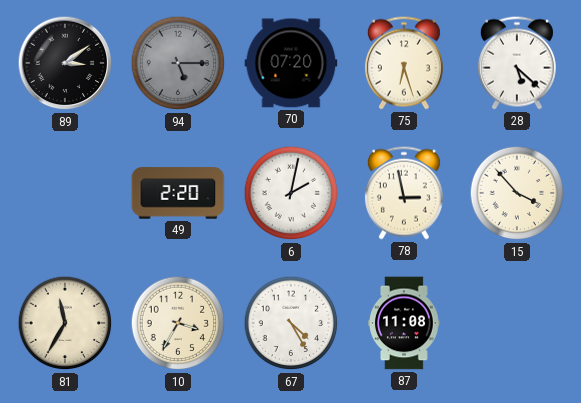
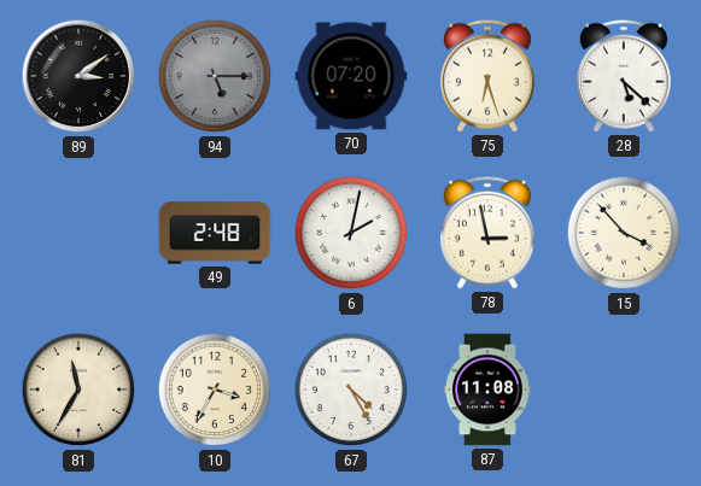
49: 2:20 -> 2:48 (215, 233)
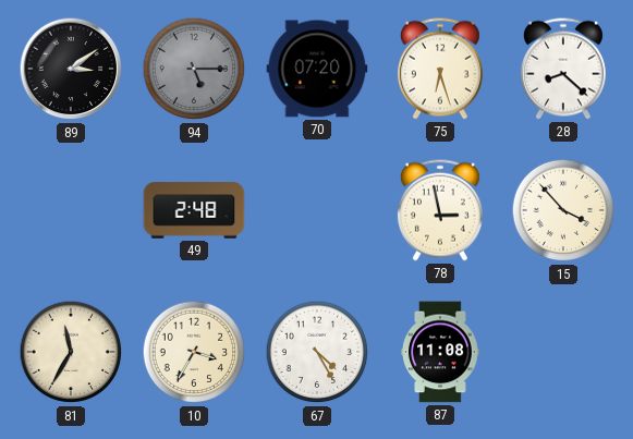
28: 5:22 -> 8:22 (563, 69)
6: 2:02 -> none (351, 233)
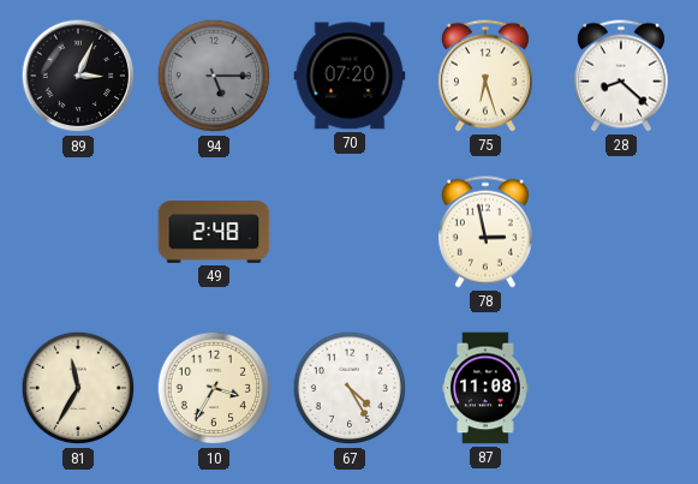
89: 3:09 -> 3:04 (78, 76)
15: 3:53 -> none (563, 210)
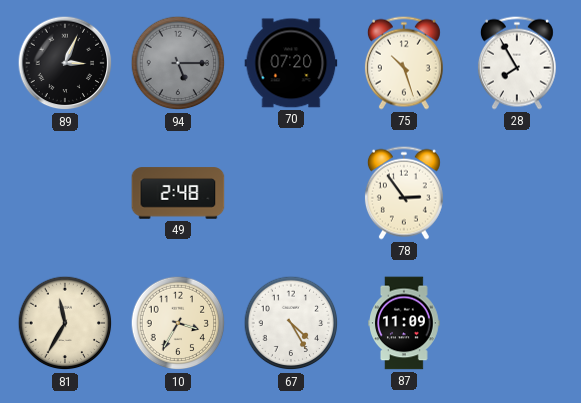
75: 6:27 -> 10:27 (404, 63)
28: 8:22 -> 7:55 (517, 63)
78: 2:58 -> 2:54 (404, 193)
87: 11:08 -> 11:09 (404, 323)
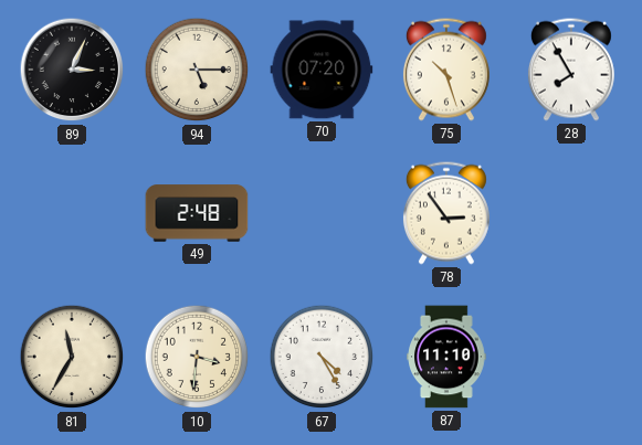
94 dial: grey -> cream (197, 70)
10: 3:35 -> 3:31 (197, 357)
87: 11:09 -> 11:10 (446, 357)
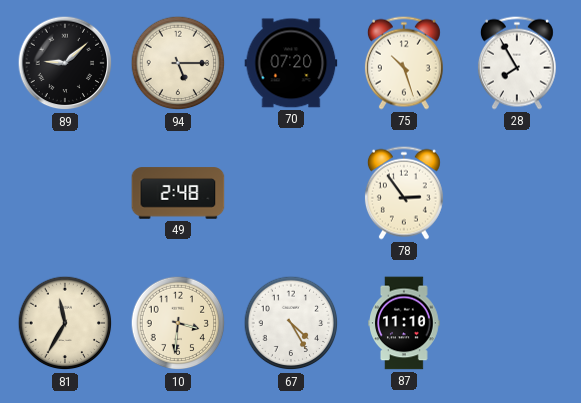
89: 3:04 -> 9:08 (65, 63)
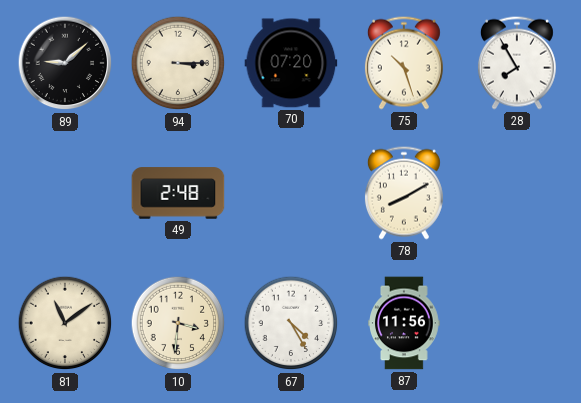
94: 5:15 -> 3:15 (178, 63)
78: 2:54 -> 8:10 (404, 193)
81: 11:35 -> 11:09 (65, 323)
87: 11:10 -> 11:56 (404, 323)
